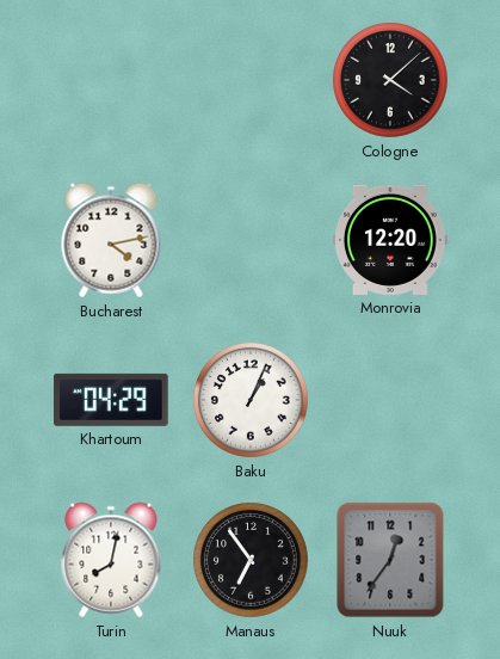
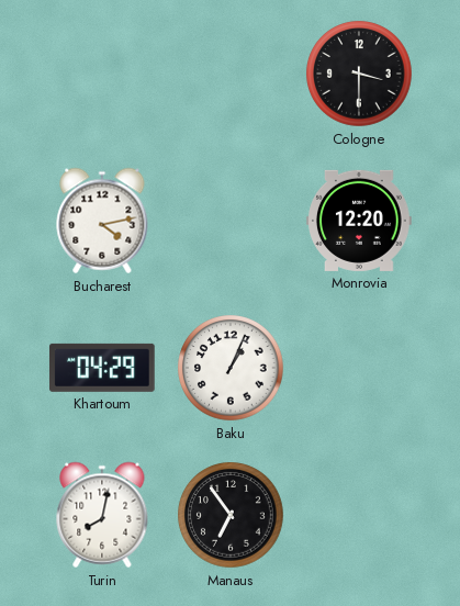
Cologne: 4:08 -> 3:30 (359, 74)
Nuuk: 12:36 -> none (390, 560)
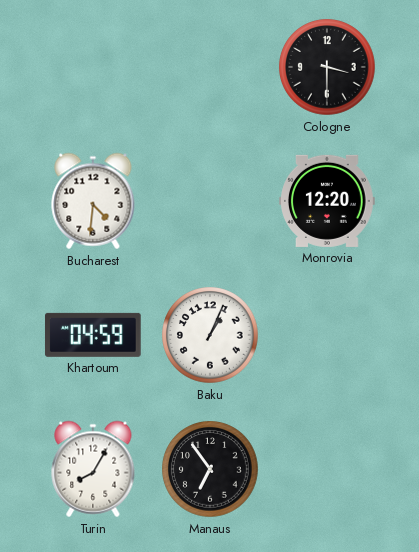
Bucharest: 4:13 -> 4:31 (93, 201)
Khartoum: 04:29 -> 04:59 (93, 335)
Turin: 8:02 -> 8:05 (93, 469)
